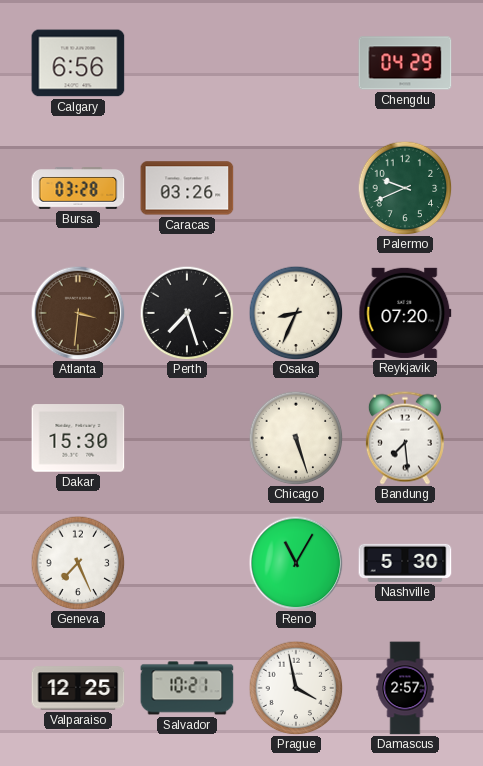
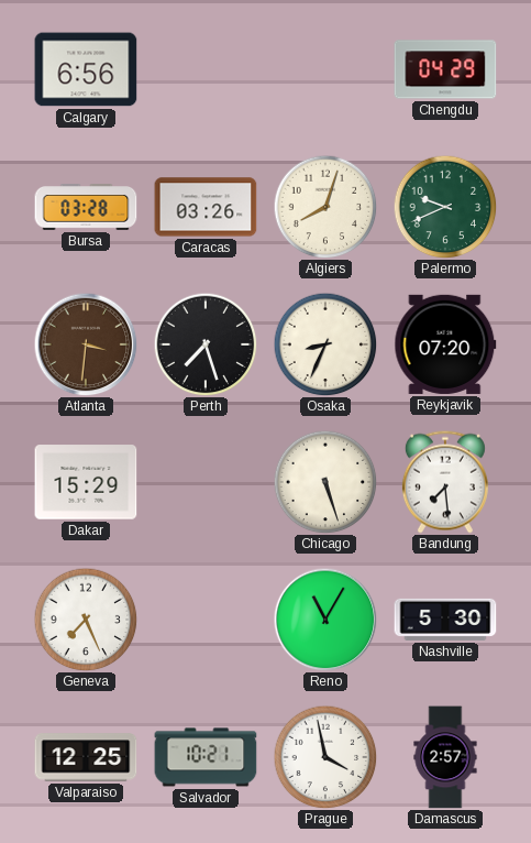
Algiers: none -> 8:03 (325, 207)
Dakar: 15:30 -> 15:29 (86, 482)
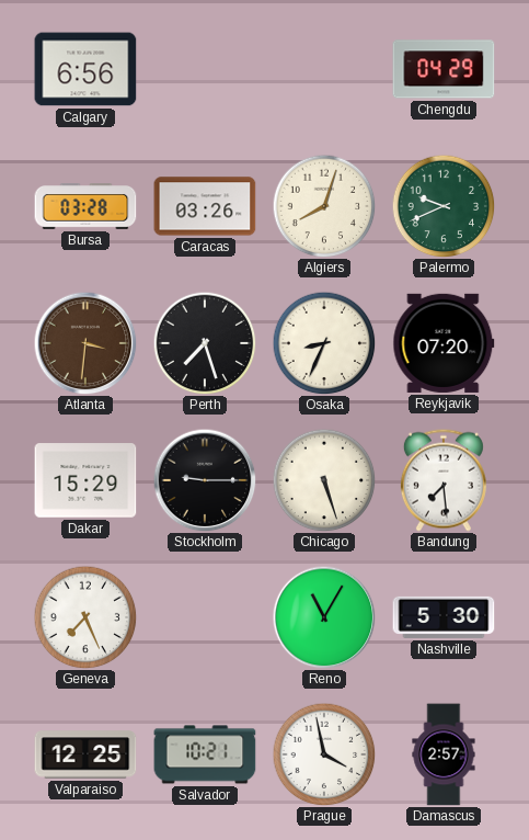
Stockholm: none -> 9:15 (205, 480)
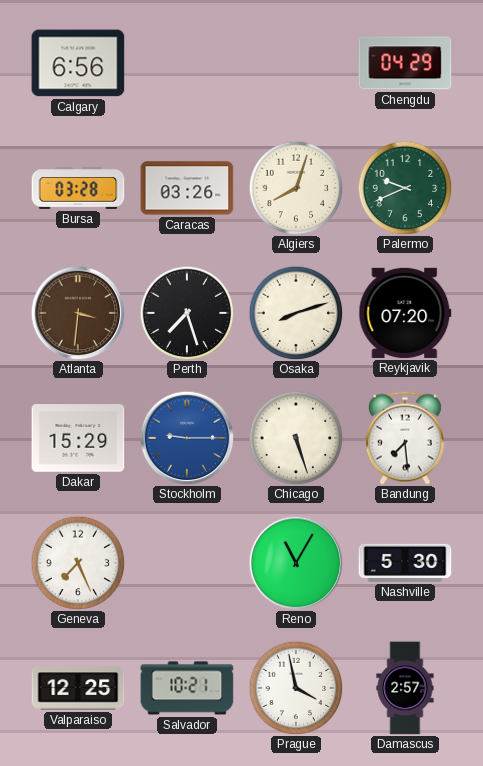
Osaka: 8:34 -> 8:12 (296, 313)
Stockholm dial: black -> blue (187, 438)
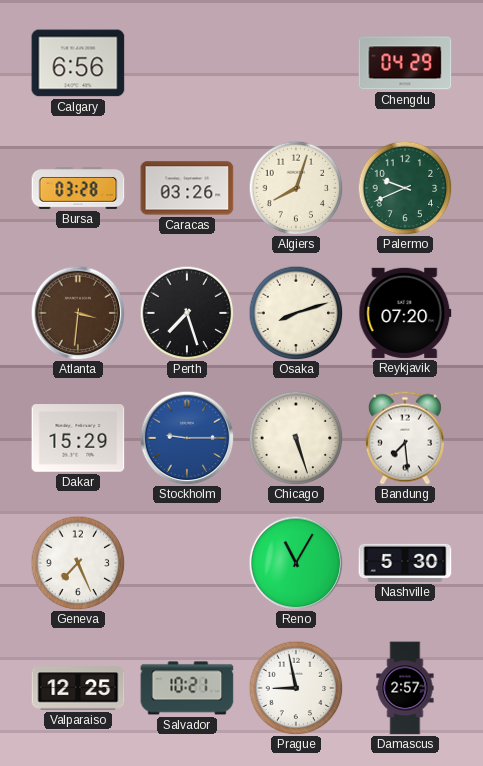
Prague: 3:58 -> 8:58 (296, 688)
